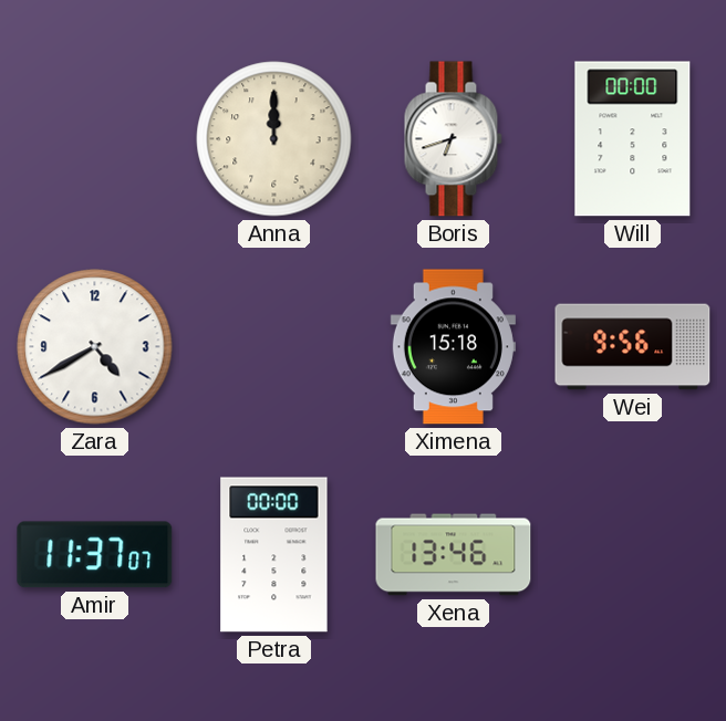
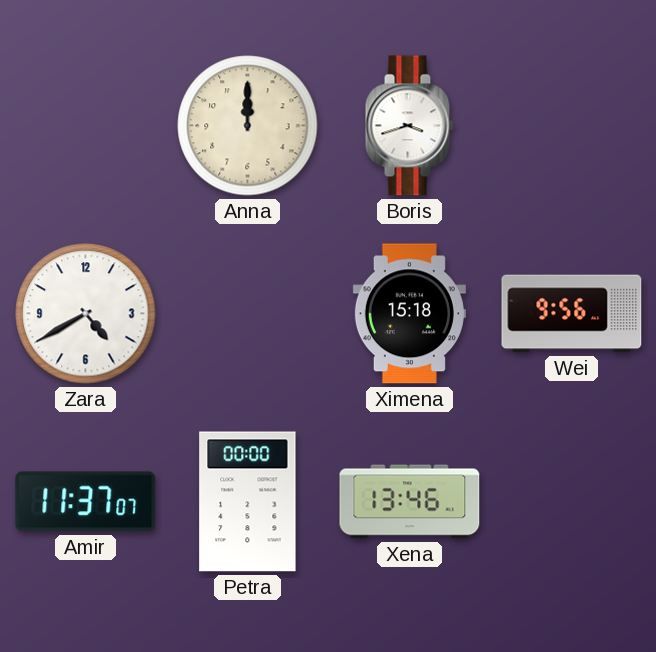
Boris: 6:42 -> 3:42 (409, 126)
Will: 00:00 -> none (633, 139)
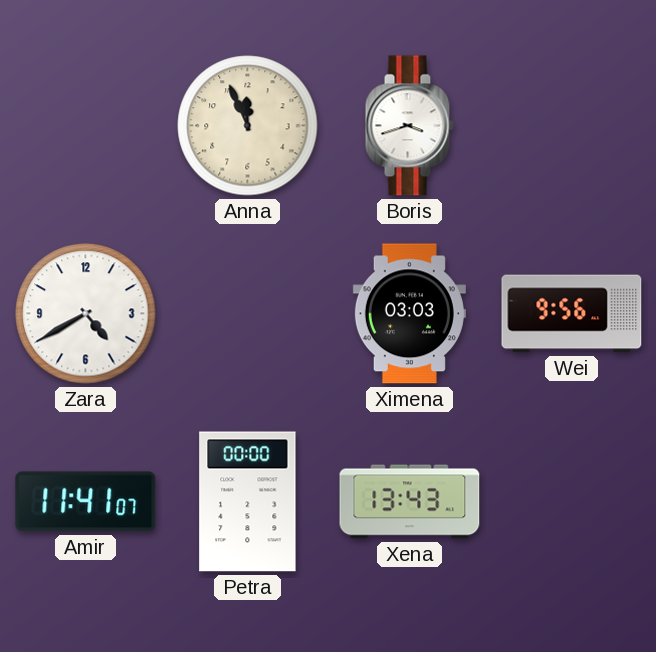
Anna: 12:00 -> 11:56 (248, 126)
Ximena: 15:18 -> 03:03 (409, 314)
Amir: 11:37 -> 11:41 (86, 502)
Xena: 13:46 -> 13:43 (410, 502)
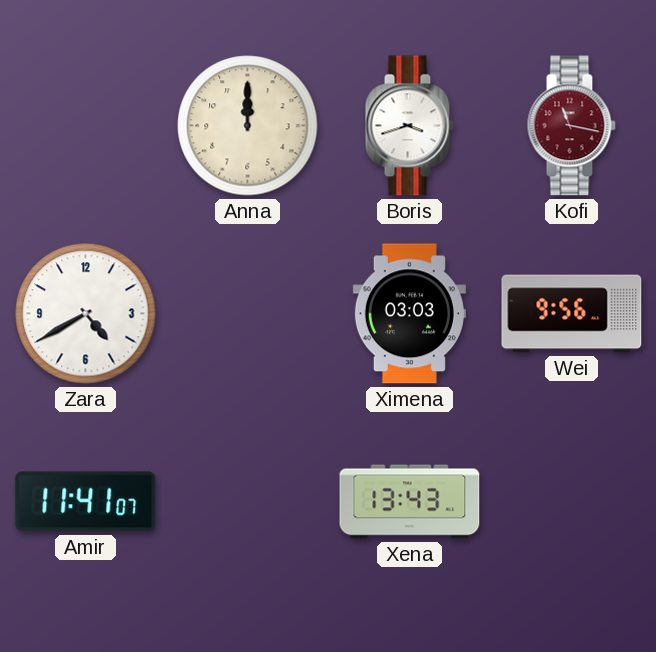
Anna: 11:56 -> 12:00 (248, 126)
Kofi: none -> 11:17 (571, 126)
Petra: 00:00 -> none (248, 502)
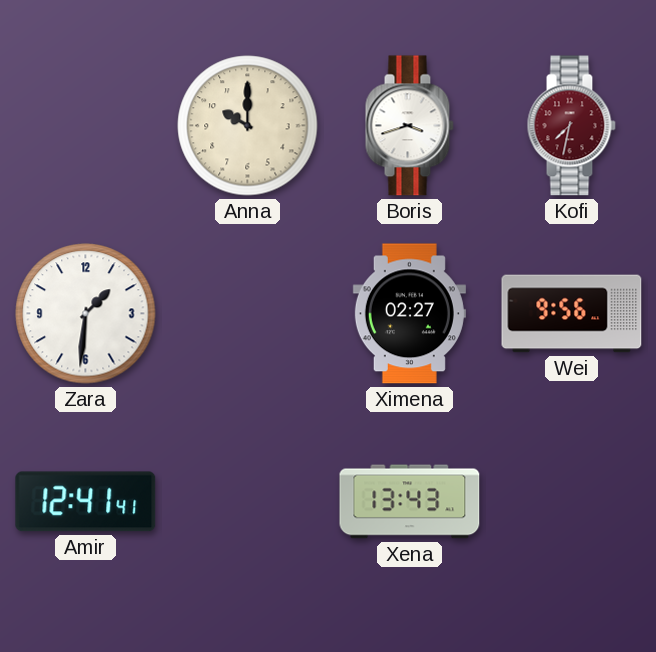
Anna: 12:00 -> 10:00 (248, 126)
Kofi: 11:17 -> 7:32 (571, 126)
Zara: 4:40 -> 1:31 (86, 314)
Ximena: 03:03 -> 02:27 (409, 314)
Amir: 11:41 -> 12:41 (86, 502)
